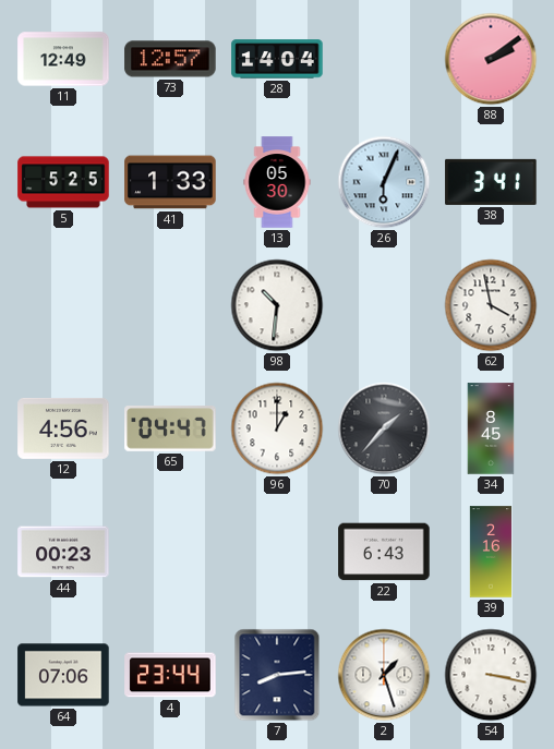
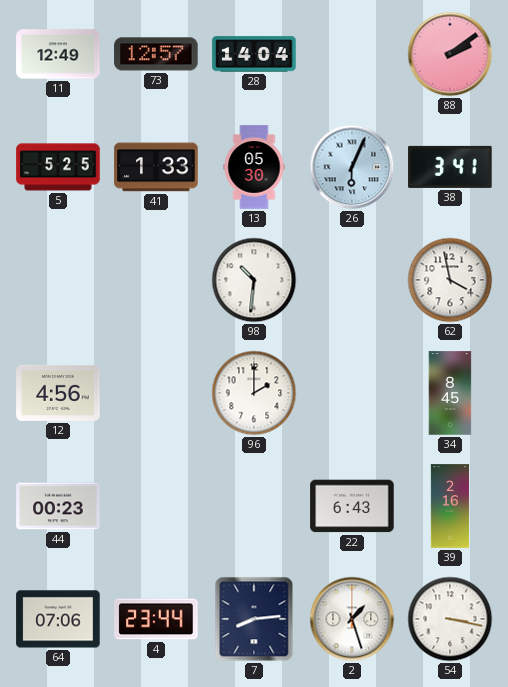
65: 04:47 -> none (170, 428)
96: 1:00 -> 2:00 (254, 393)
70: 1:37 -> none (384, 428)
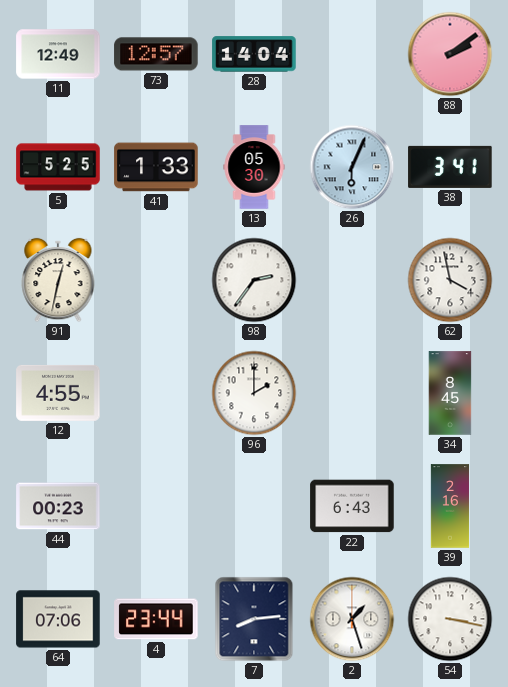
91: none -> 12:32 (58, 280)
98: 10:31 -> 2:36 (254, 280)
12: 4:56 -> 4:55 (58, 393)
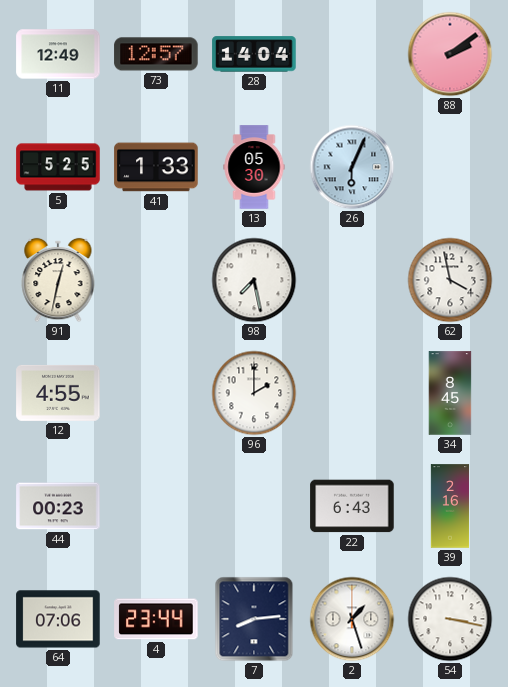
38: 3:41 -> none (450, 167)
98: 2:36 -> 7:28 (254, 280)
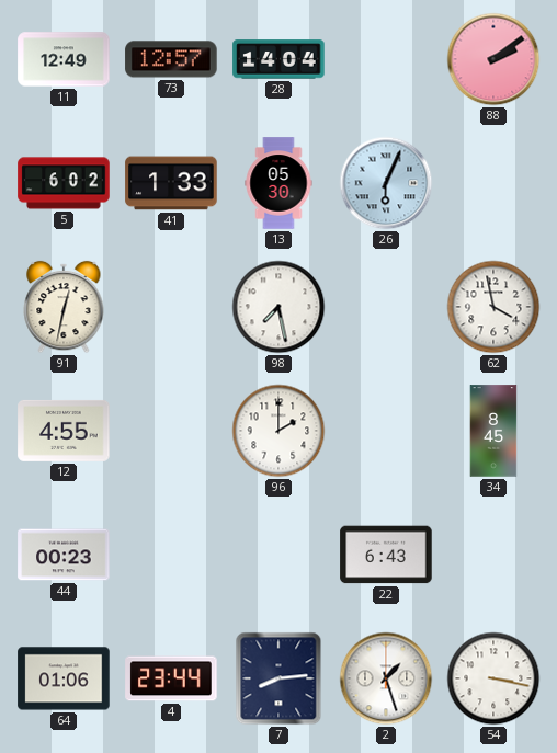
5: 5:25 -> 6:02 (64, 183)
39: 2:16 -> none (450, 506)
64: 07:06 -> 01:06 (64, 678)
